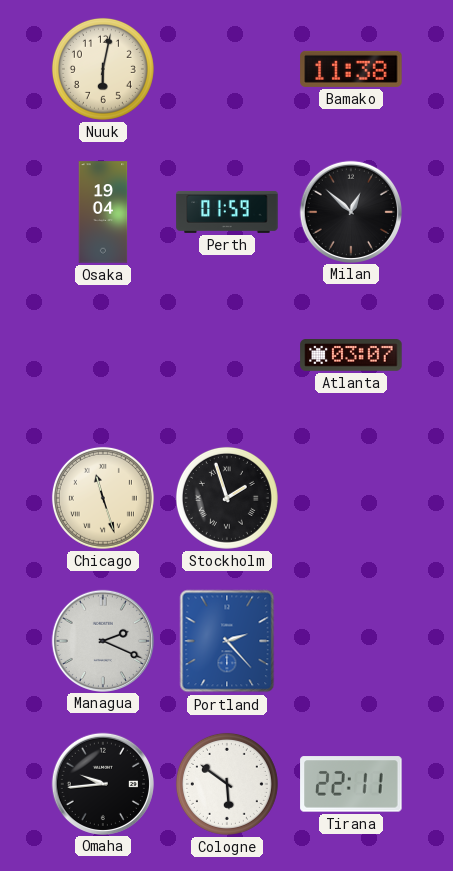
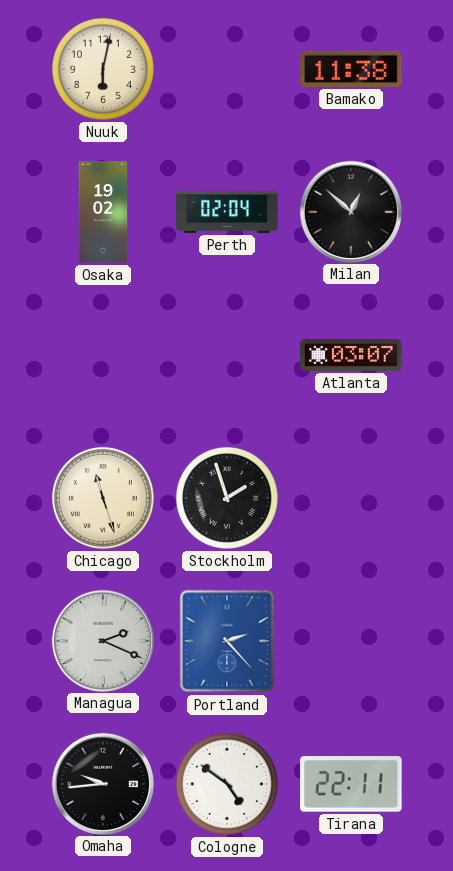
Osaka: 19:04 -> 19:02 (103, 212)
Perth: 01:59 -> 02:04 (227, 212)
Cologne: 5:51 -> 4:51 (227, 784)
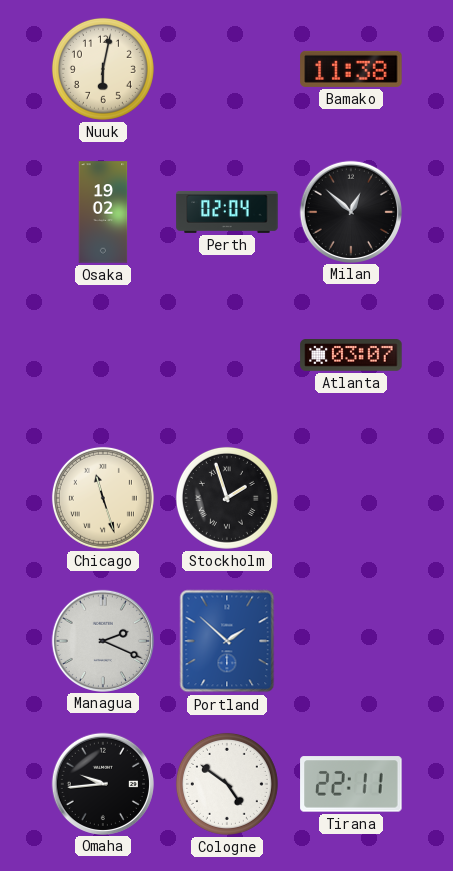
Portland: 2:23 -> 1:52 (227, 641)
